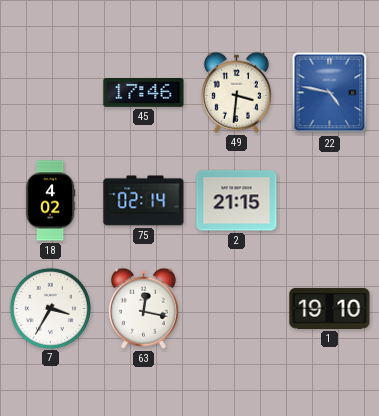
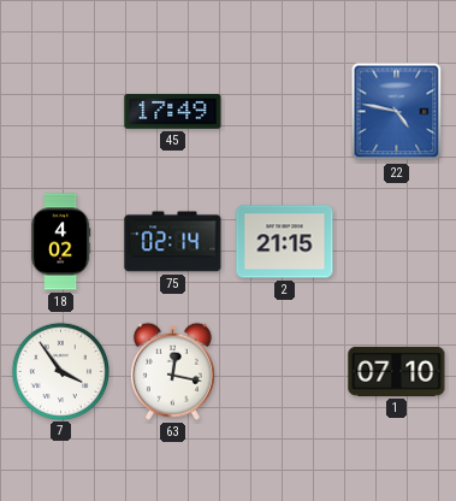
45: 17:46 -> 17:49 (173, 112)
49: 3:31 -> none (236, 92)
7: 3:35 -> 3:54 (60, 371)
1: 19:10 -> 07:10 (397, 371)
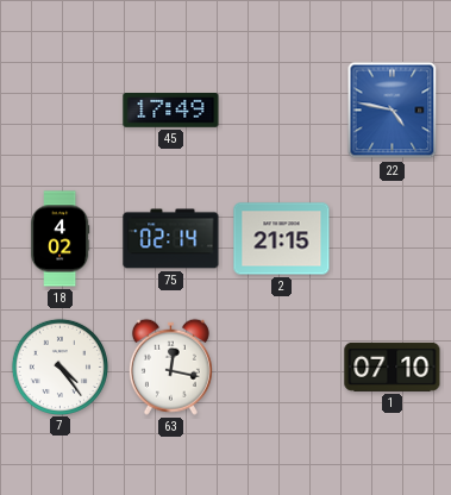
7: 3:54 -> 4:24 (59, 366)
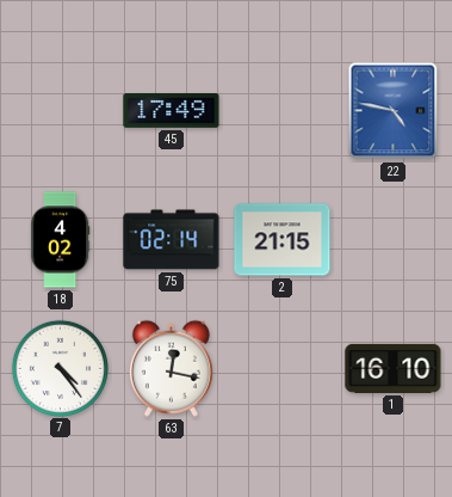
1: 07:10 -> 16:10 (394, 368)
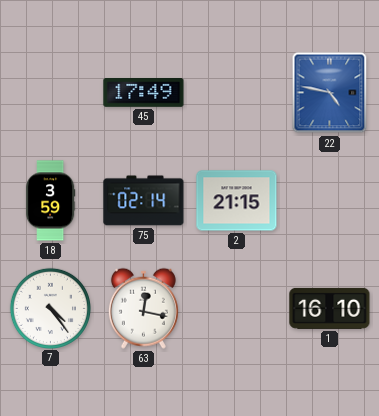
18: 4:02 -> 3:59 (50, 201)
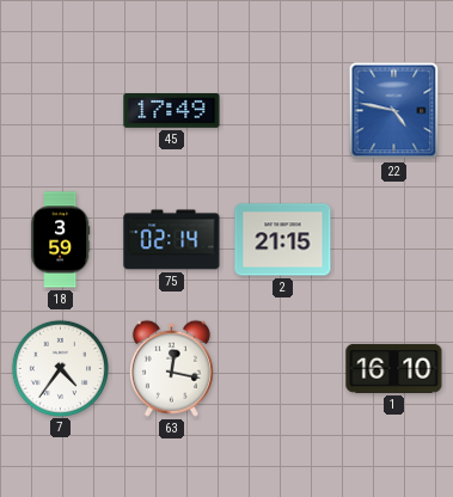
7: 4:24 -> 4:36 (60, 368)
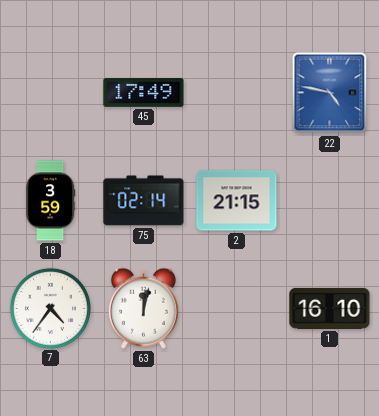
63: 12:17 -> 12:02 (143, 308)
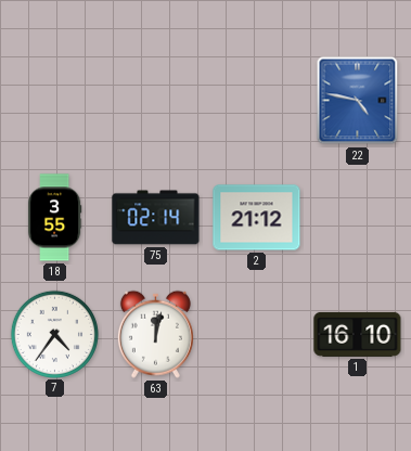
45: 17:49 -> none (144, 93)
18: 3:59 -> 3:55 (54, 218)
2: 21:15 -> 21:12 (257, 218)
